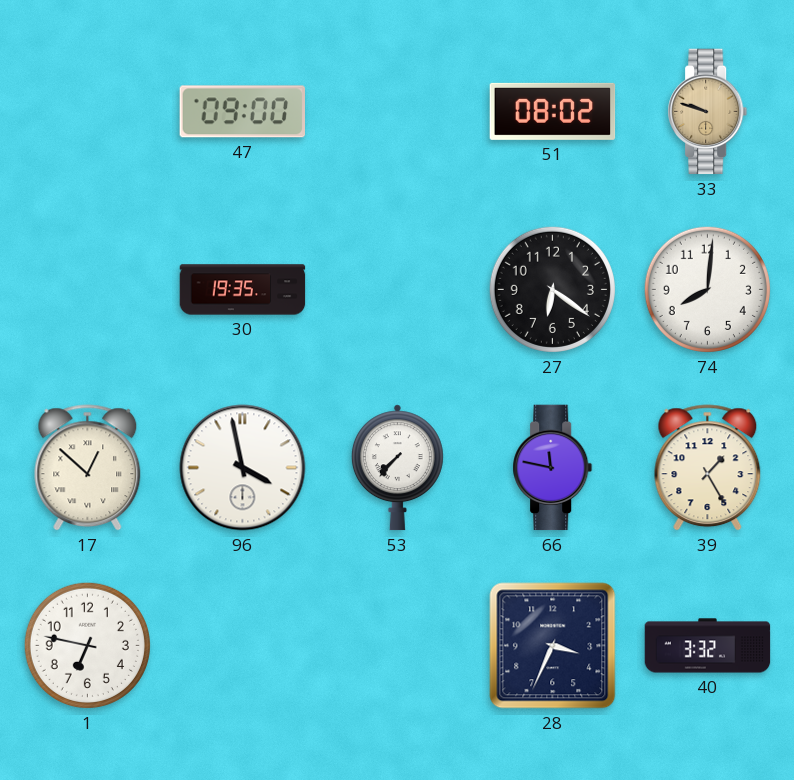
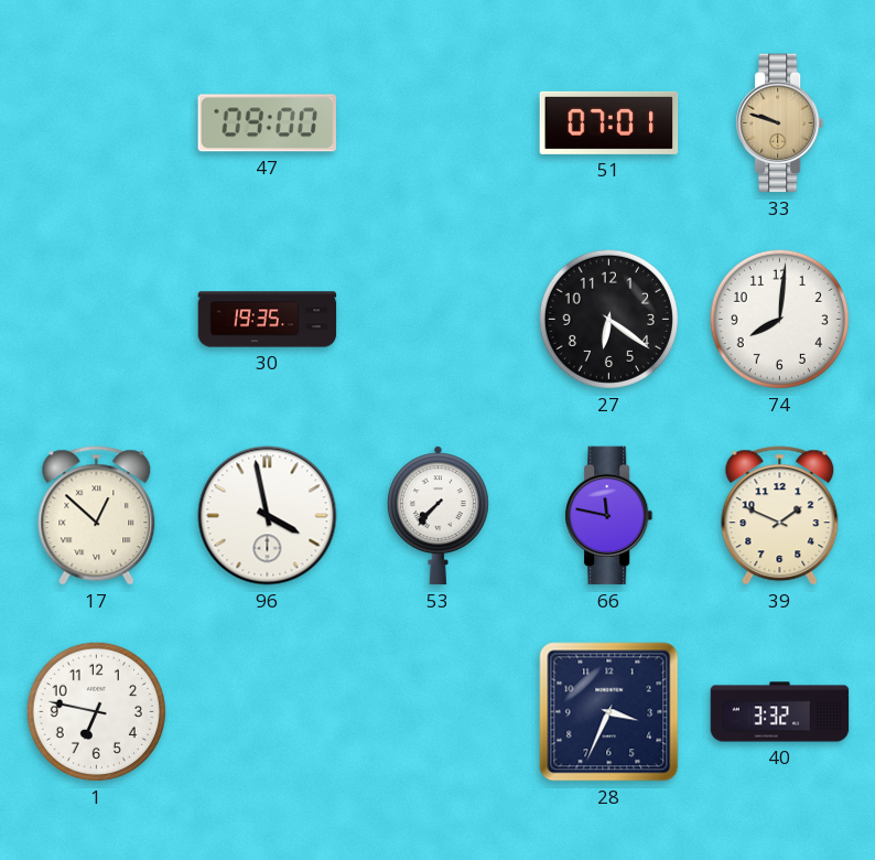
51: 08:02 -> 07:01 (609, 122)
39: 1:25 -> 1:49 (780, 516)
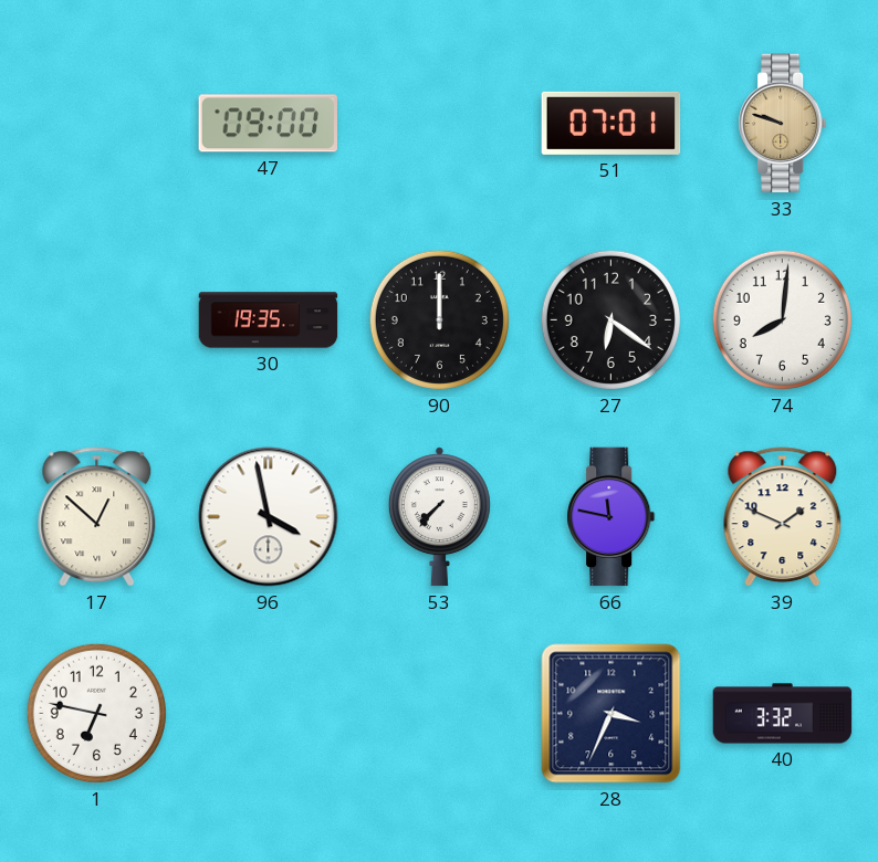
90: none -> 12:00 (439, 319)
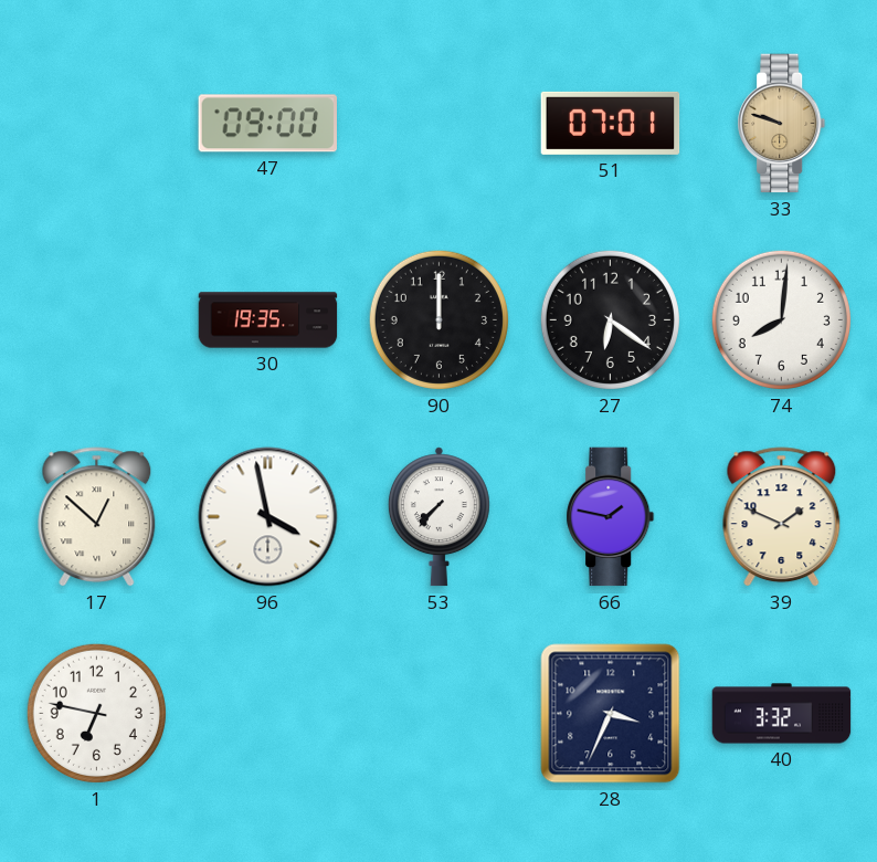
66: 11:47 -> 1:47 (611, 517)
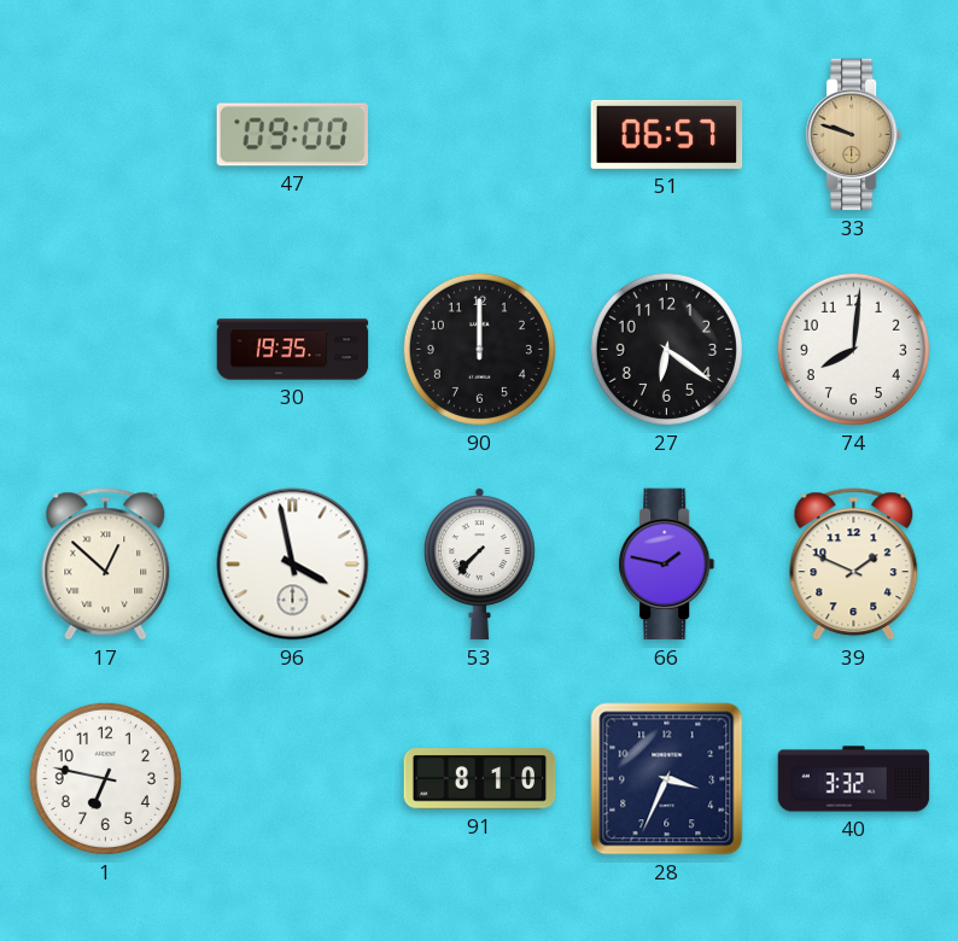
51: 07:01 -> 06:57 (667, 134)
91: none -> 8:10 (480, 779)
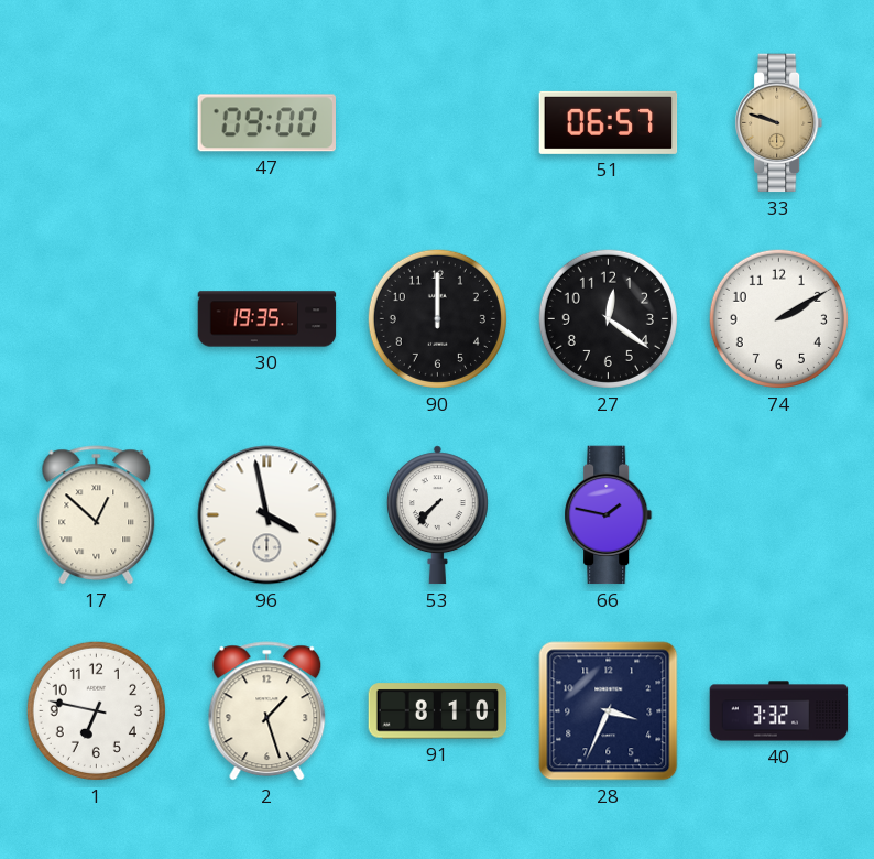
27: 6:21 -> 12:21 (608, 318)
74: 8:01 -> 2:10 (778, 318)
39: 1:49 -> none (854, 565)
2: none -> 1:27 (267, 711)
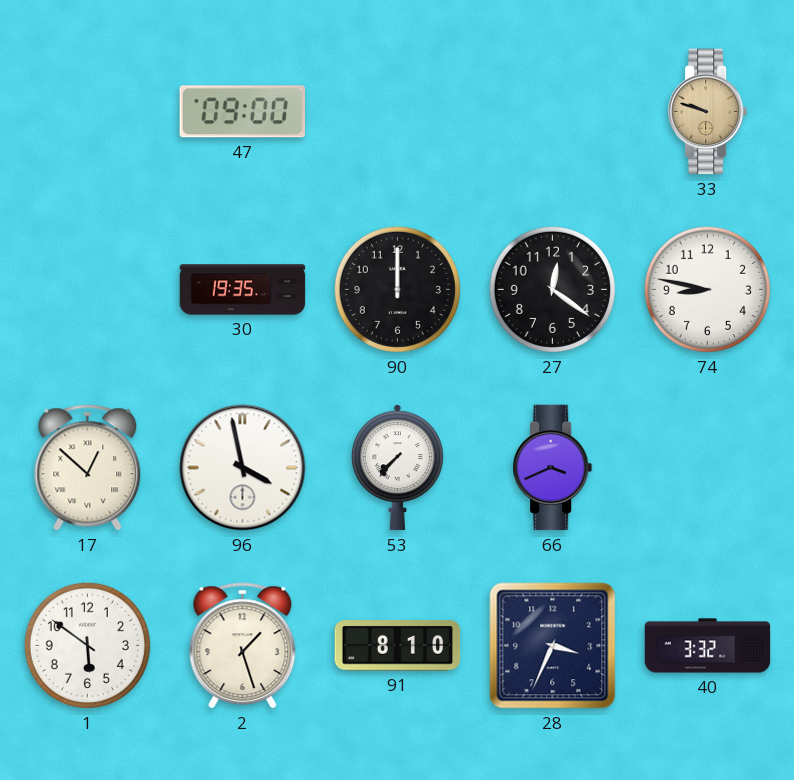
51: 06:57 -> none (609, 122)
74: 2:10 -> 8:47 (707, 289)
66: 1:47 -> 3:41 (553, 468)
1: 6:47 -> 5:51 (87, 645)
